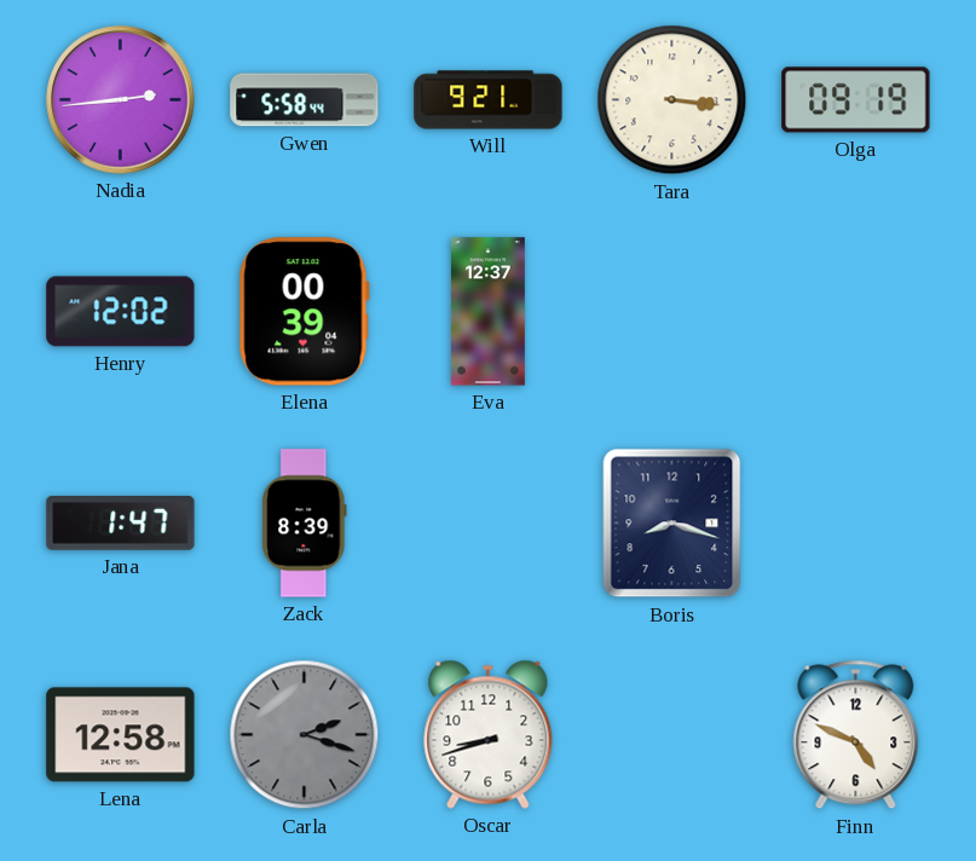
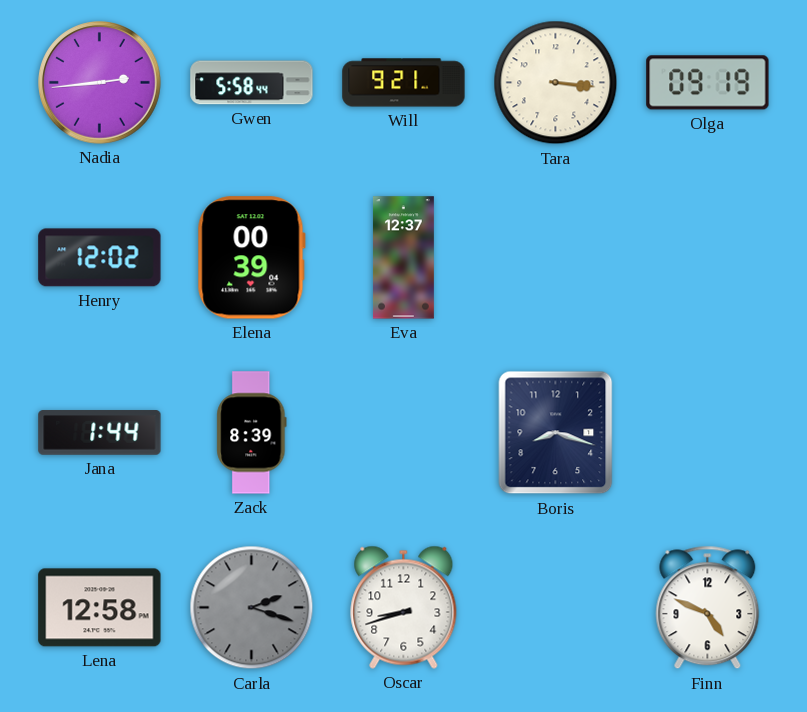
Jana: 1:47 -> 1:44 (100, 433)
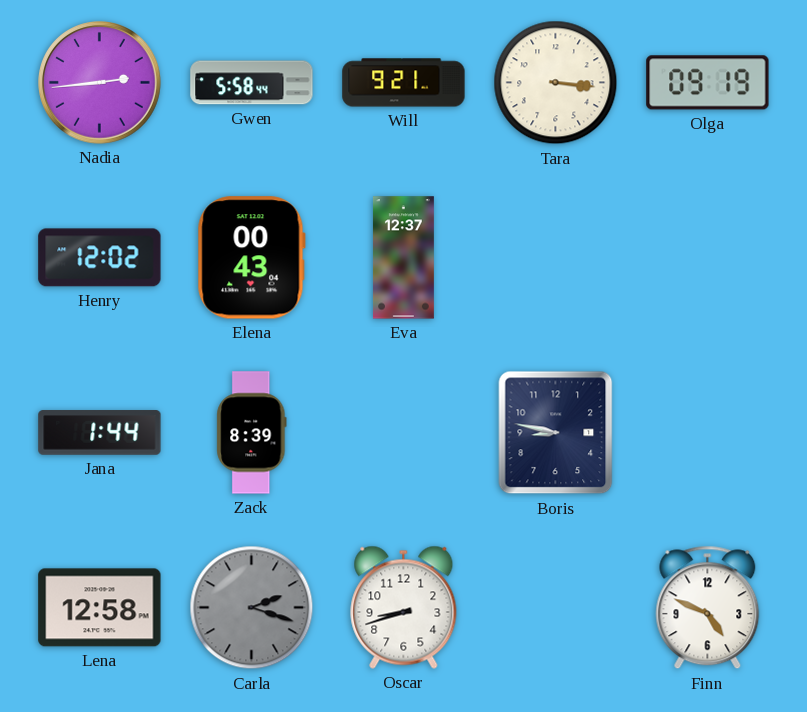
Elena: 00:39 -> 00:43 (251, 258)
Boris: 8:18 -> 8:47 (556, 433)
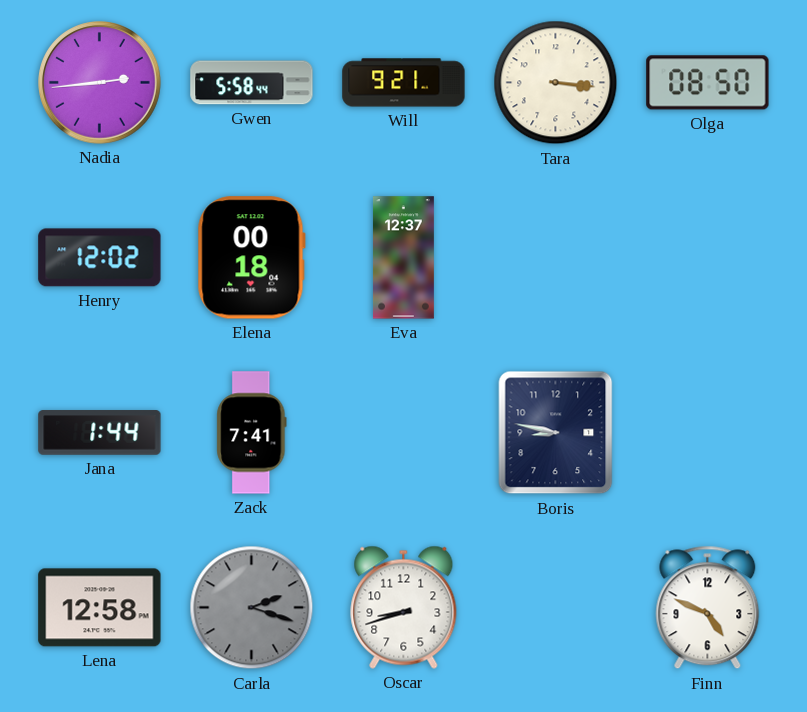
Olga: 09:19 -> 08:50 (708, 83)
Elena: 00:43 -> 00:18 (251, 258)
Zack: 8:39 -> 7:41 (252, 433)
